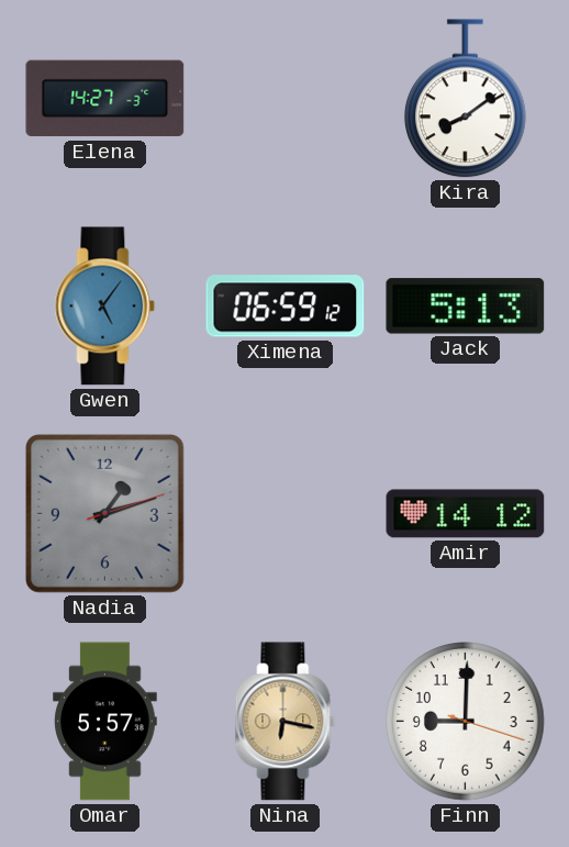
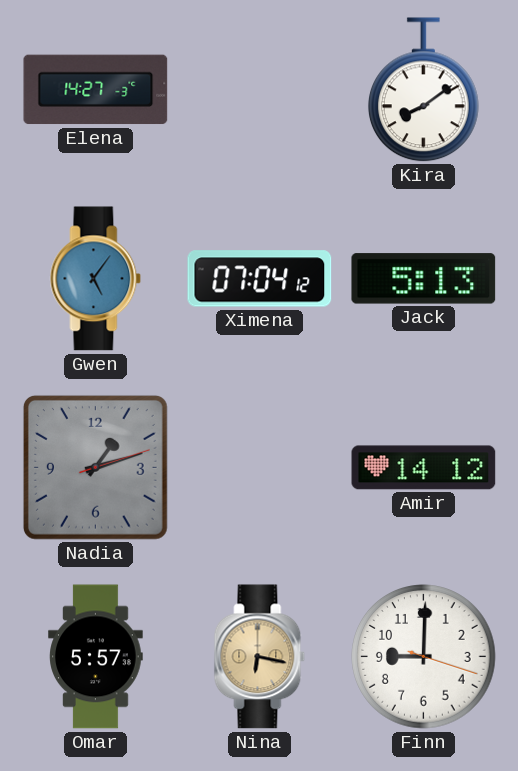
Ximena: 06:59 -> 07:04 (260, 279)
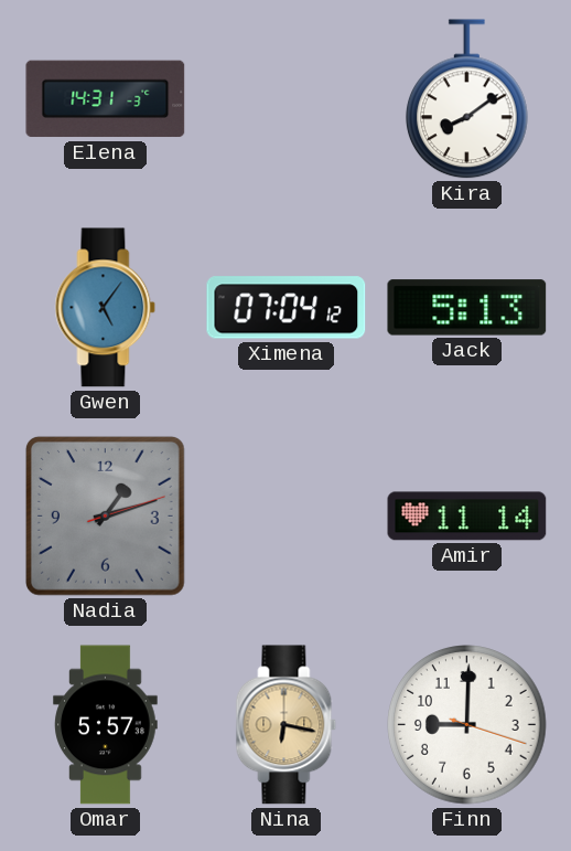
Elena: 14:27 -> 14:31 (106, 99)
Amir: 14:12 -> 11:14 (467, 517)
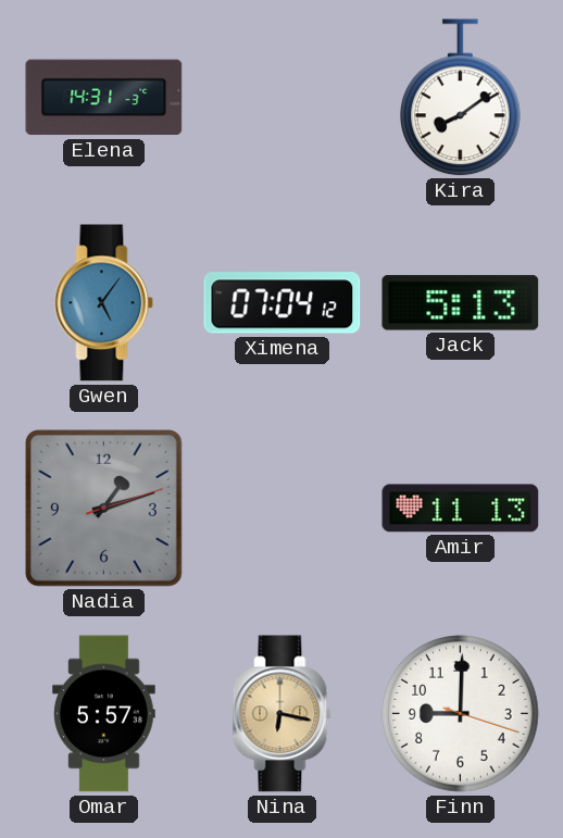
Amir: 11:14 -> 11:13 (461, 509)
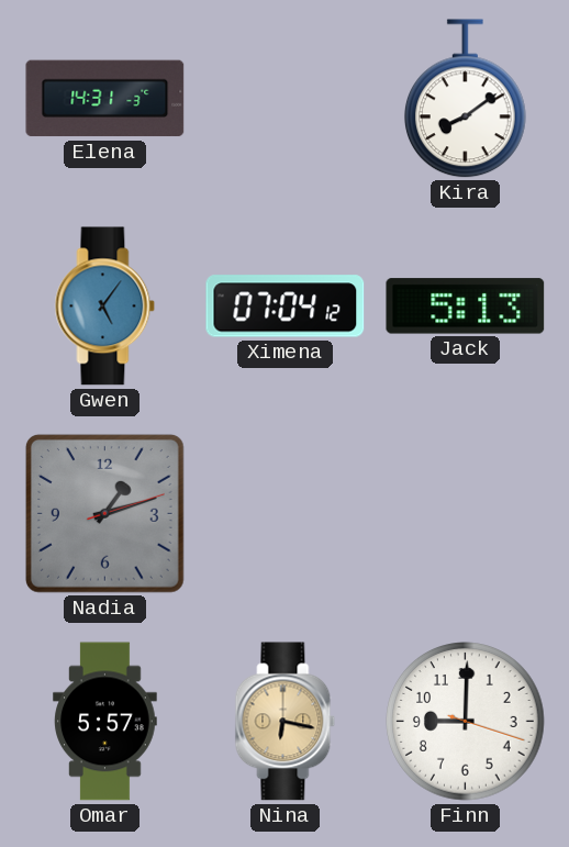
Amir: 11:13 -> none (461, 509)
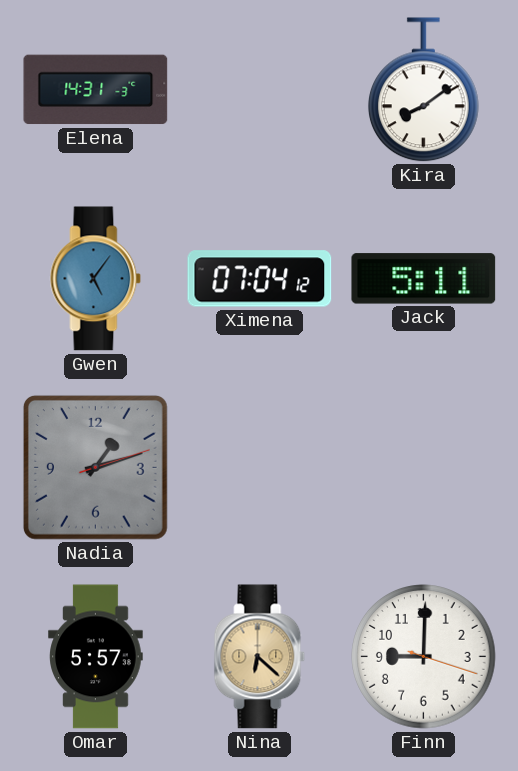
Jack: 5:13 -> 5:11 (424, 279)
Nina: 6:17 -> 6:22 (260, 657)
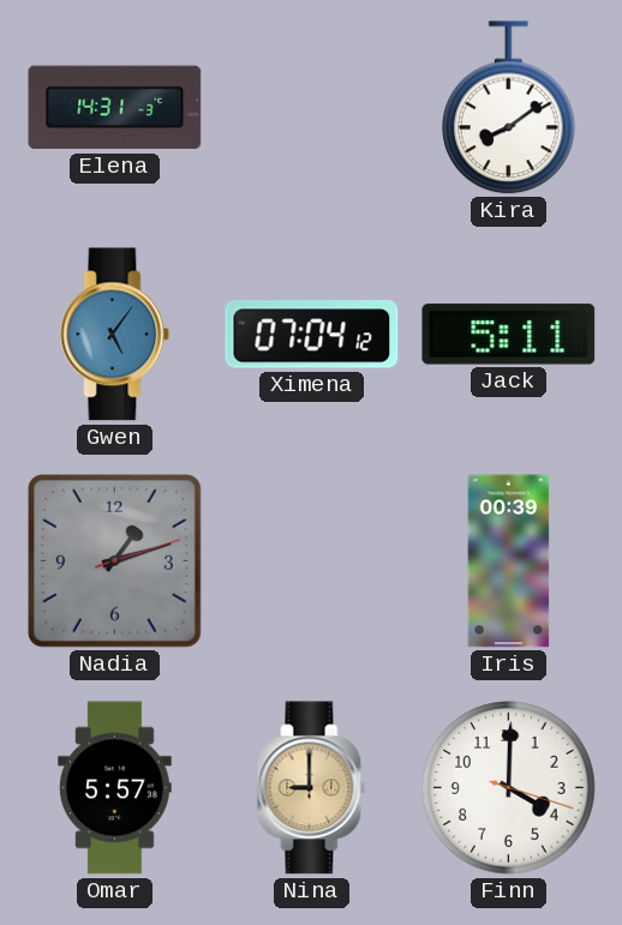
Iris: none -> 00:39 (509, 561)
Nina: 6:22 -> 9:00 (312, 788)
Finn: 9:00 -> 4:00 (509, 788)
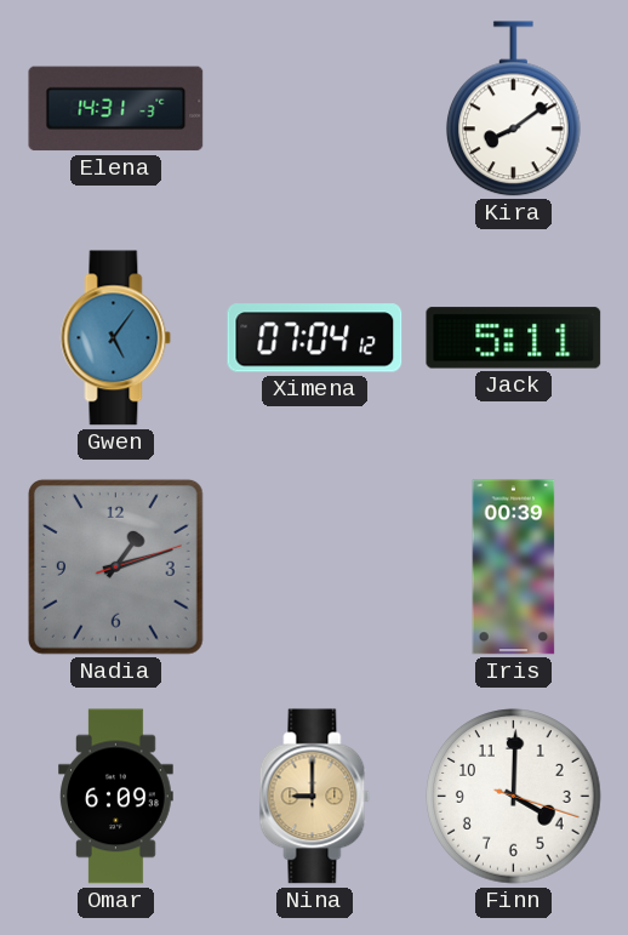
Omar: 5:57 -> 6:09 (116, 797)
